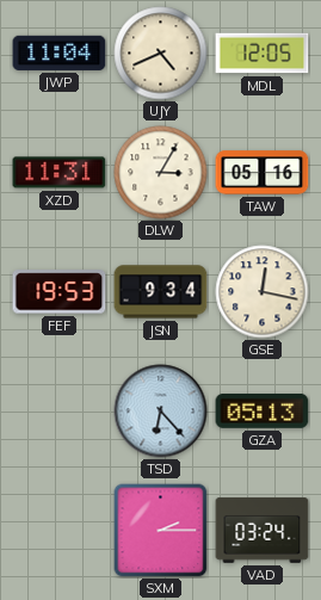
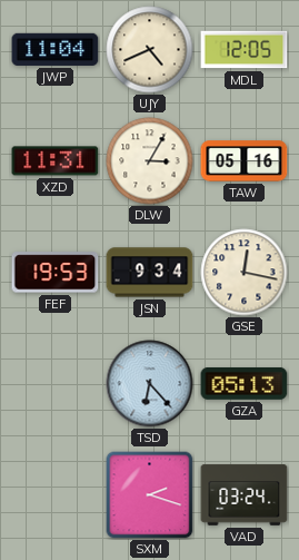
SXM: 2:15 -> 2:18 (150, 495)
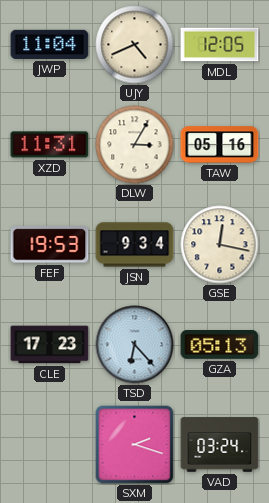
CLE: none -> 17:23 (50, 345)
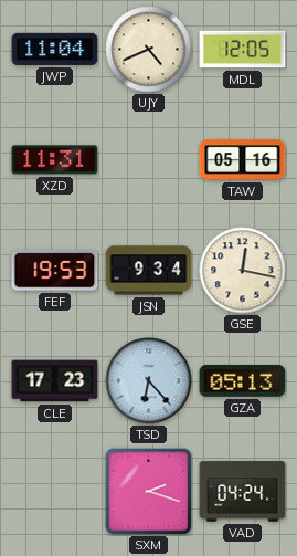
DLW: 3:05 -> none (135, 145)
VAD: 03:24 -> 04:24 (243, 492)
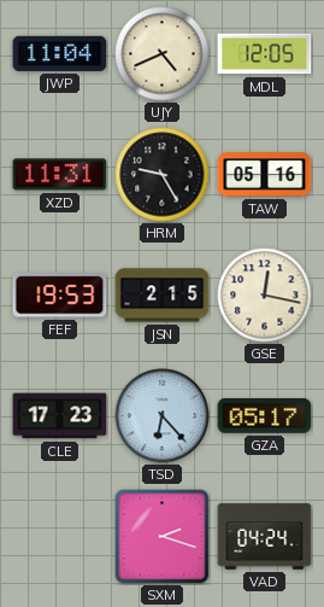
HRM: none -> 9:25 (163, 175)
JSN: 9:34 -> 2:15 (163, 296)
GZA: 05:13 -> 05:17 (265, 416)
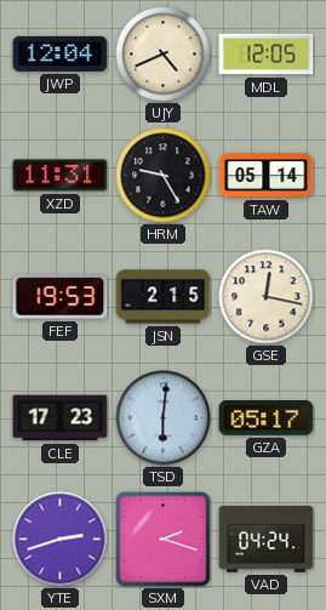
JWP: 11:04 -> 12:04 (61, 53)
TAW: 05:16 -> 05:14 (267, 176)
TSD: 6:23 -> 6:01 (164, 418)
YTE: none -> 2:42 (61, 540)
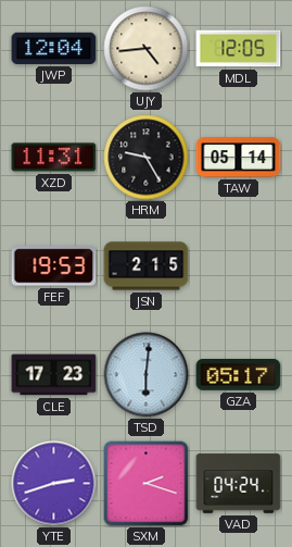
UJY: 4:41 -> 4:44 (147, 49)
GSE: 12:17 -> none (267, 297)
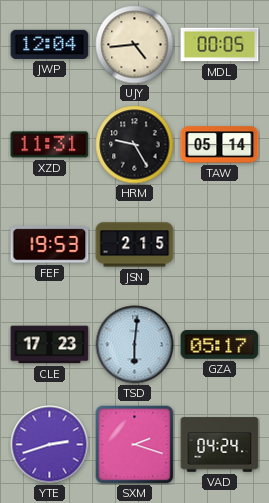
MDL: 12:05 -> 00:05 (220, 45)
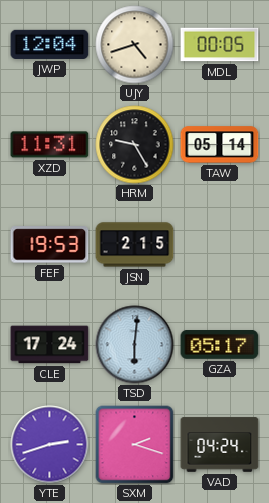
UJY: 4:44 -> 4:42 (135, 45)
CLE: 17:23 -> 17:24 (50, 345)
